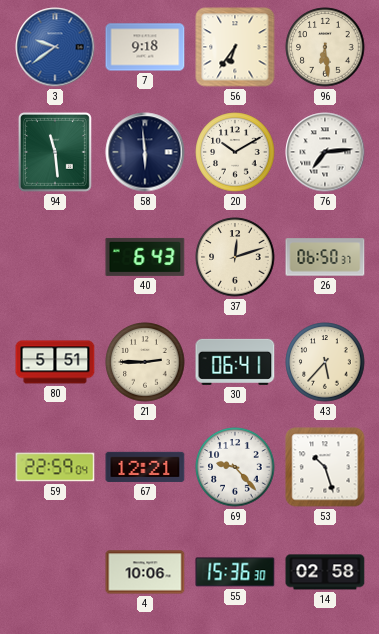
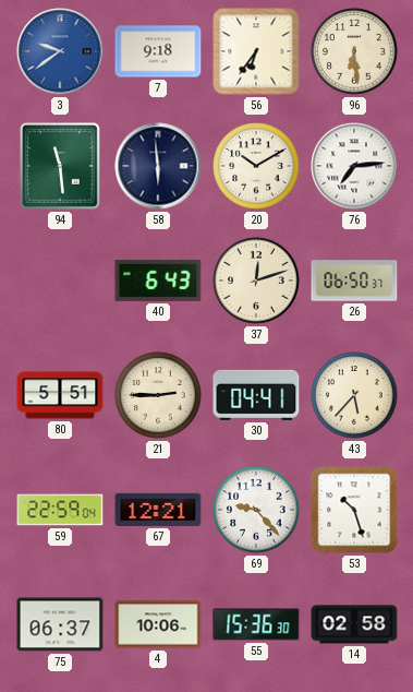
30: 06:41 -> 04:41 (256, 395)
75: none -> 06:37 (60, 624)
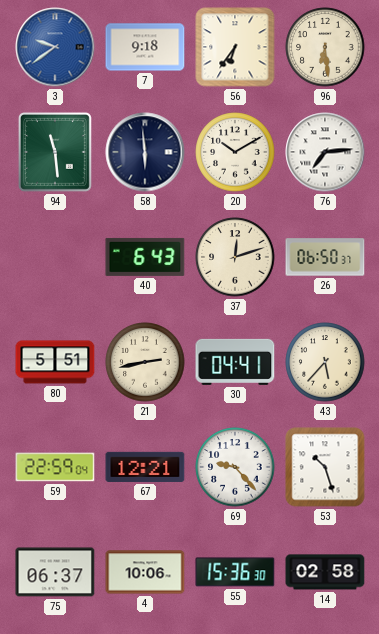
21: 2:45 -> 2:43 (145, 362)
